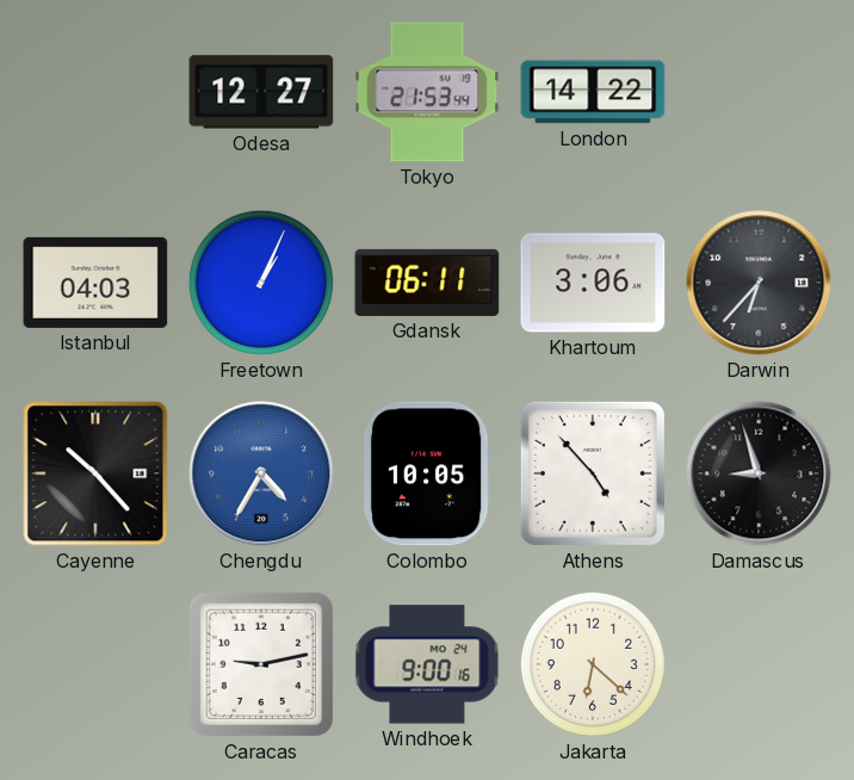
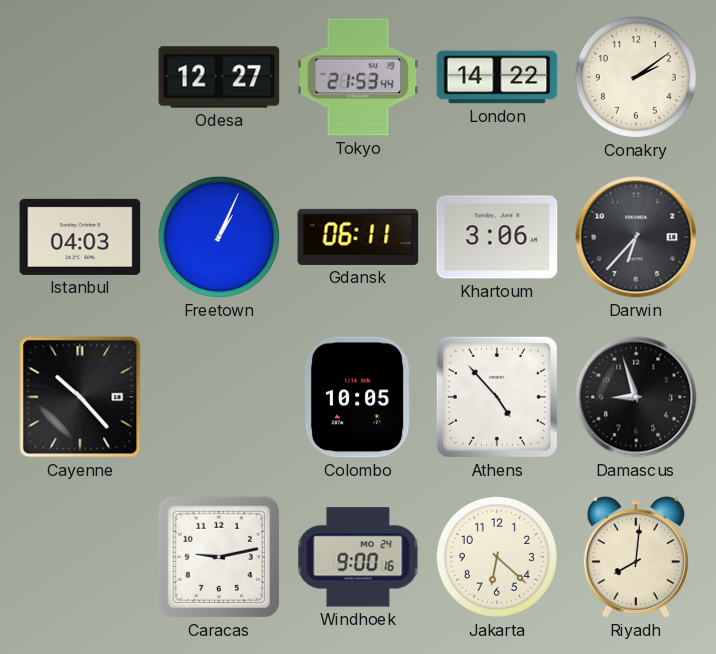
Conakry: none -> 2:09 (636, 77)
Chengdu: 4:35 -> none (261, 473)
Riyadh: none -> 8:01 (636, 558)
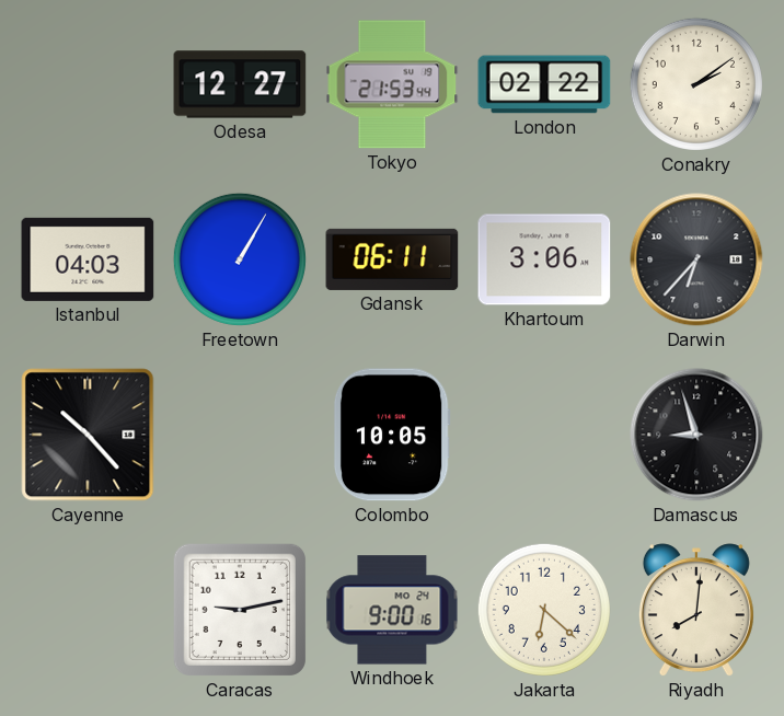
London: 14:22 -> 02:22 (544, 84)
Freetown: 1:04 -> 1:05 (240, 259)
Athens: 4:53 -> none (497, 397)
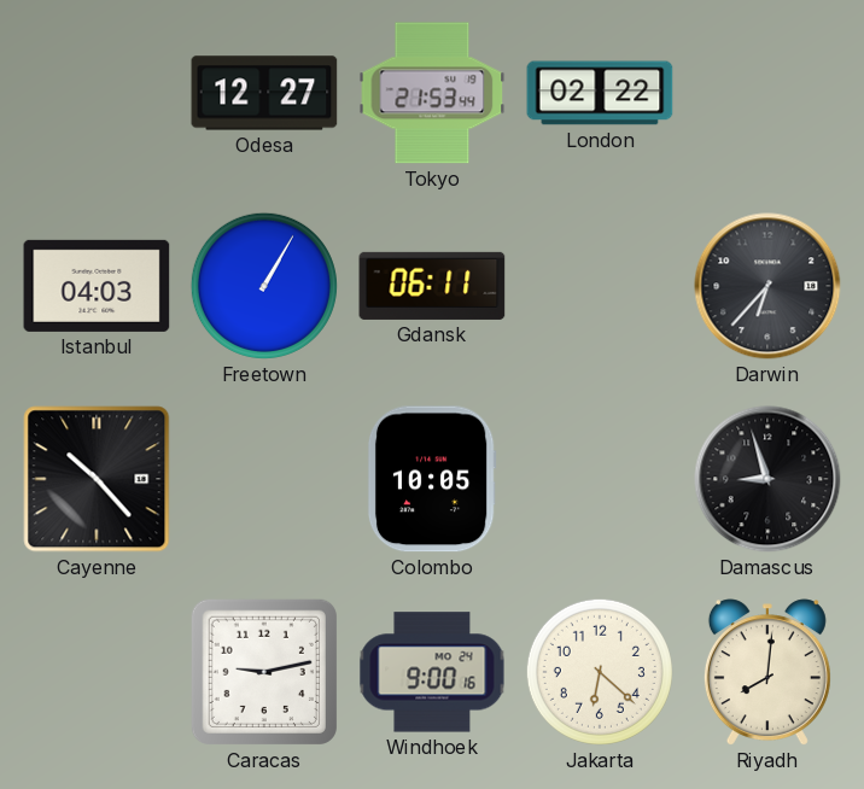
Conakry: 2:09 -> none (696, 84)
Khartoum: 3:06 -> none (544, 259)
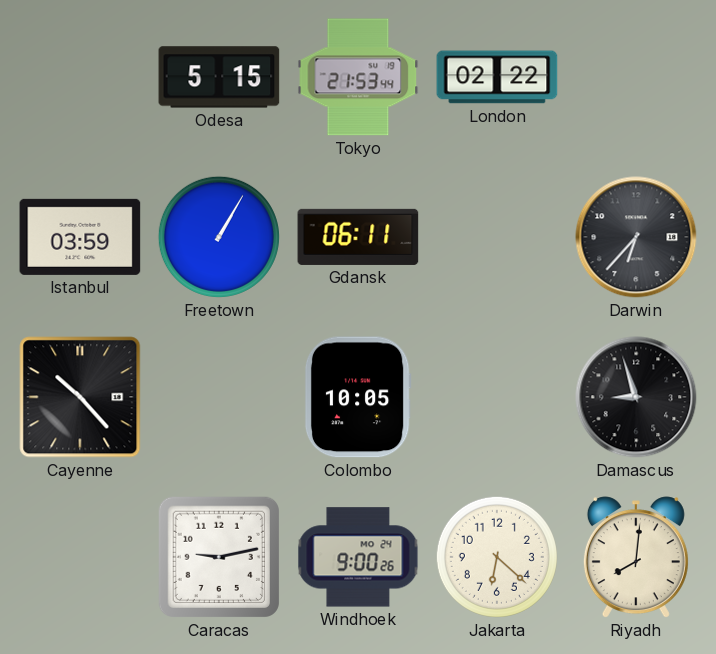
Odesa: 12:27 -> 5:15 (219, 77)
Istanbul: 04:03 -> 03:59 (80, 237)
Windhoek: 9:00:16 -> 9:00:26 (358, 557)
